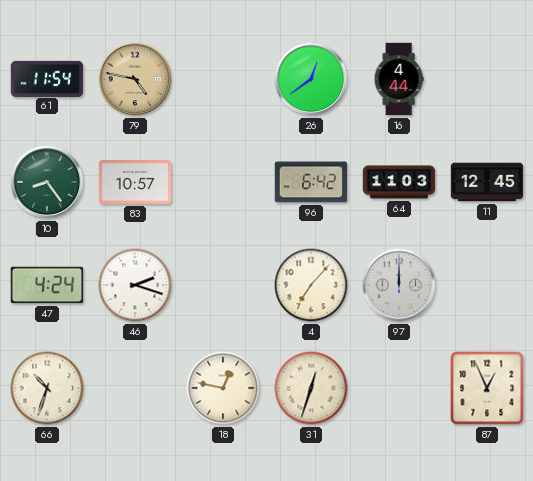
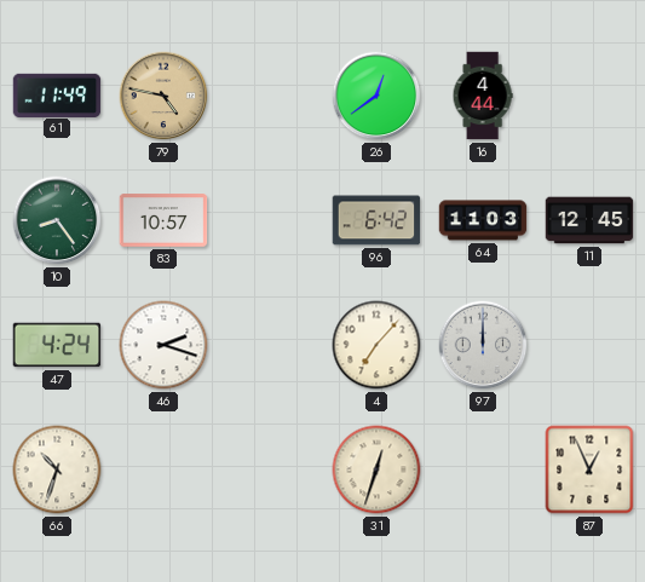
61: 11:54 -> 11:49 (57, 94)
18: 12:47 -> none (223, 388)
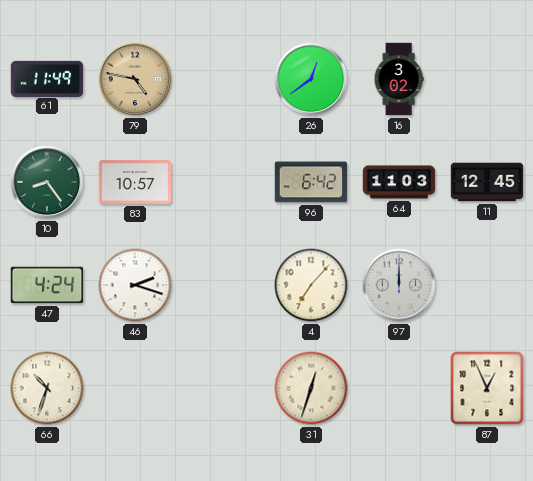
16: 4:44 -> 3:02 (399, 79)
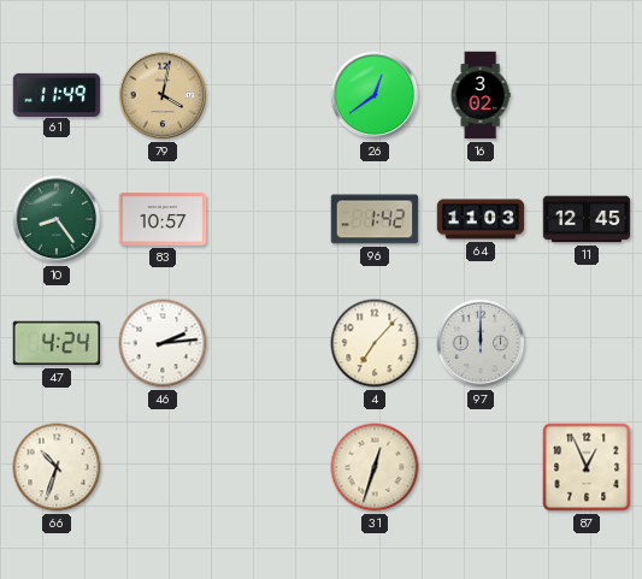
79: 4:47 -> 4:02 (163, 95)
96: 6:42 -> 1:42 (375, 219)
46: 2:18 -> 2:14 (163, 343)
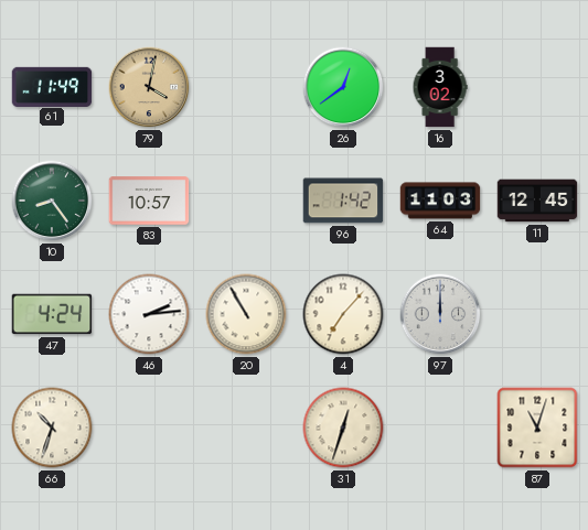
20: none -> 10:55 (246, 314)
87: 12:56 -> 11:03 (537, 428)
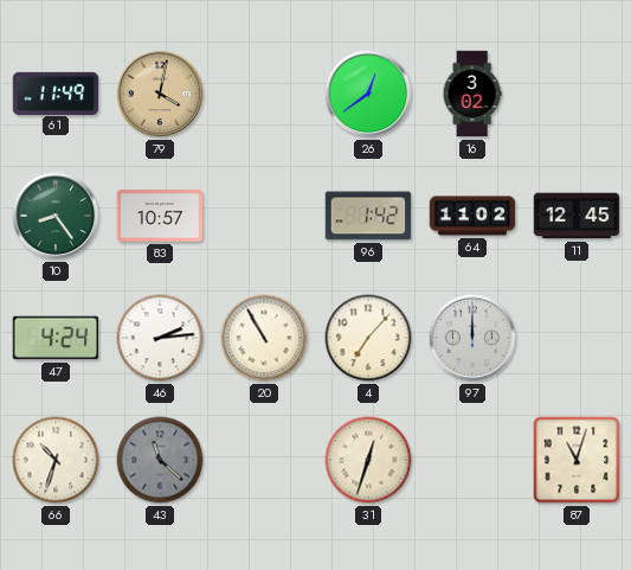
64: 11:03 -> 11:02 (472, 216)
43: none -> 11:22 (160, 460)
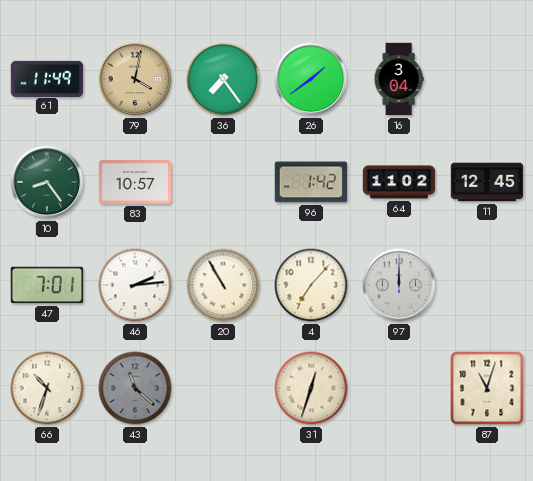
36: none -> 7:24 (223, 79)
26: 12:39 -> 1:39 (311, 79)
16: 3:02 -> 3:04 (399, 79)
47: 4:24 -> 7:01 (47, 285)
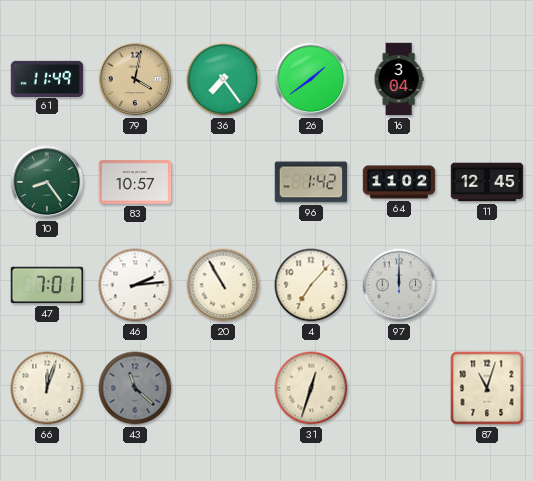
66: 10:33 -> 12:03 (47, 388)
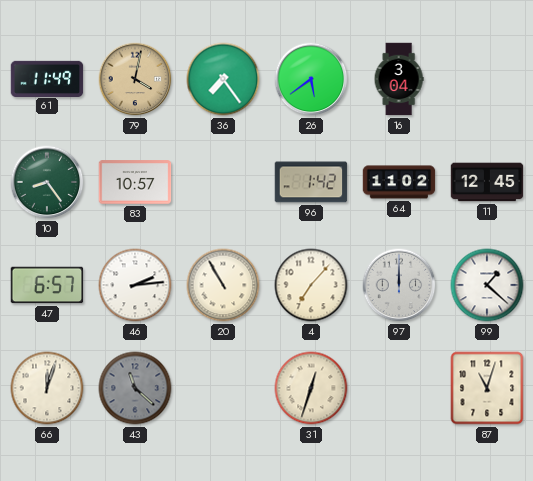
26: 1:39 -> 5:39 (311, 79)
47: 7:01 -> 6:57 (47, 285)
99: none -> 1:22 (487, 285)
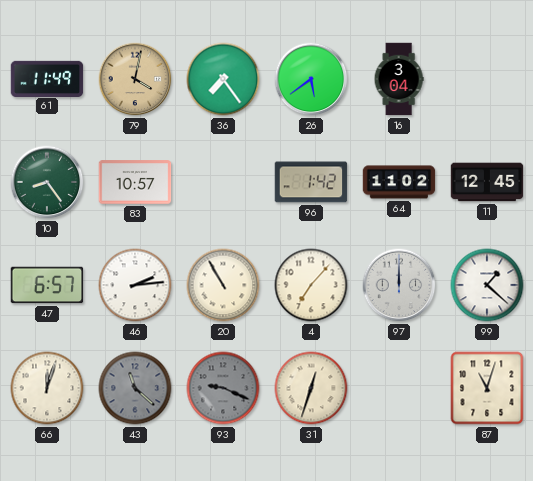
93: none -> 9:19 (223, 388)
